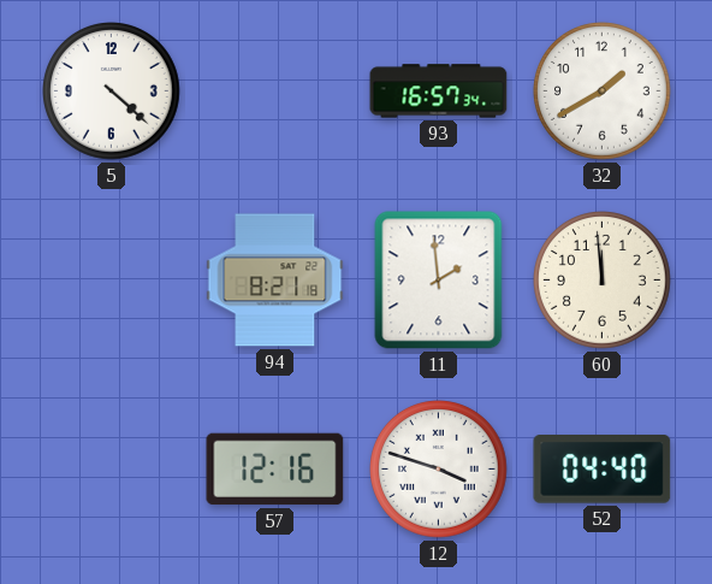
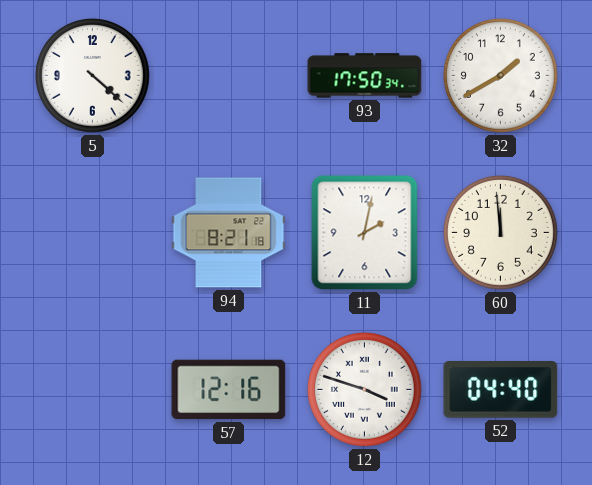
93: 16:57 -> 17:50 (365, 76)
11: 1:59 -> 2:02 (365, 233)
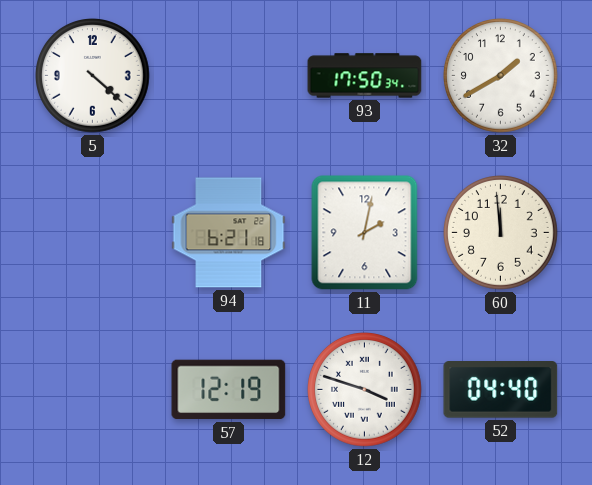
94: 8:21 -> 6:21 (229, 233)
57: 12:16 -> 12:19 (229, 390)
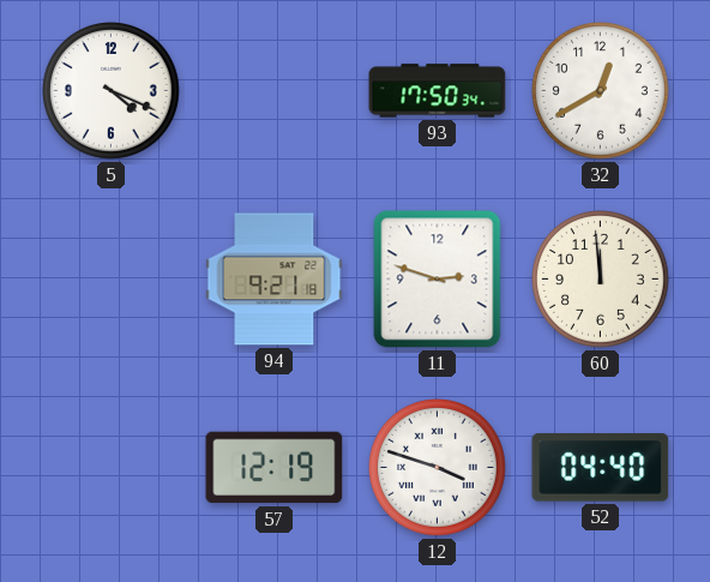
5: 4:22 -> 4:19 (112, 91)
32: 1:40 -> 12:40 (601, 91)
94: 6:21 -> 9:21 (275, 280)
11: 2:02 -> 2:48 (438, 280)
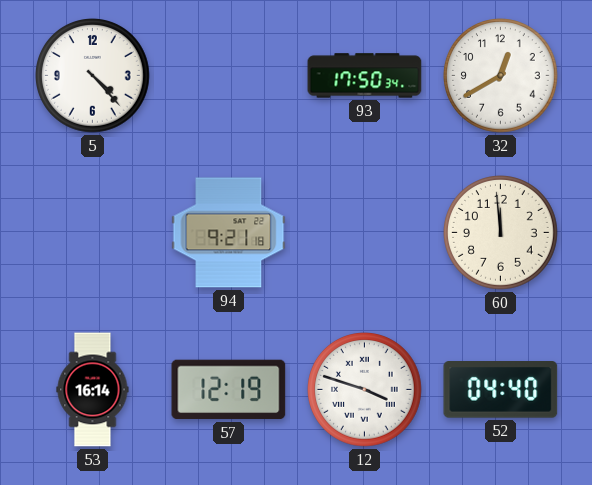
5: 4:19 -> 4:23 (93, 76)
11: 2:48 -> none (438, 280)
53: none -> 16:14 (93, 390)
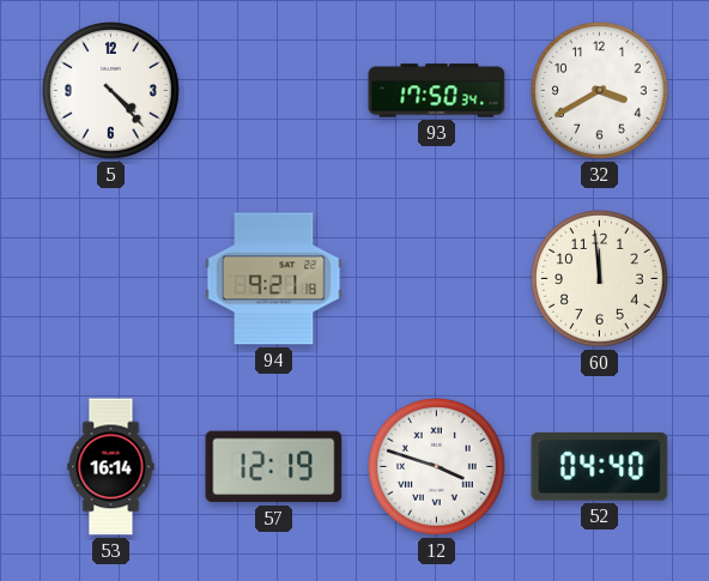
32: 12:40 -> 3:40 (600, 91)
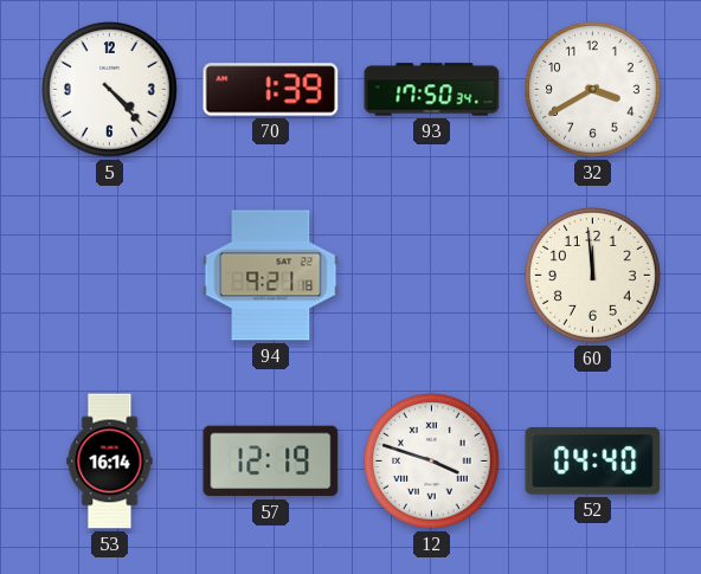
70: none -> 1:39 (271, 90)
